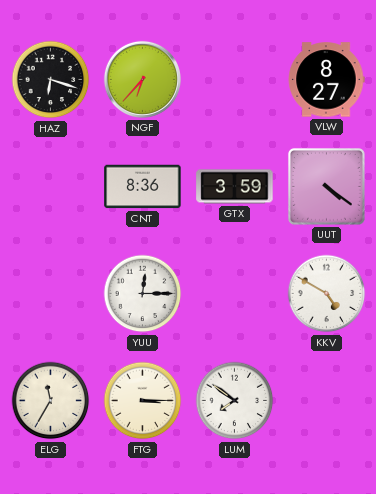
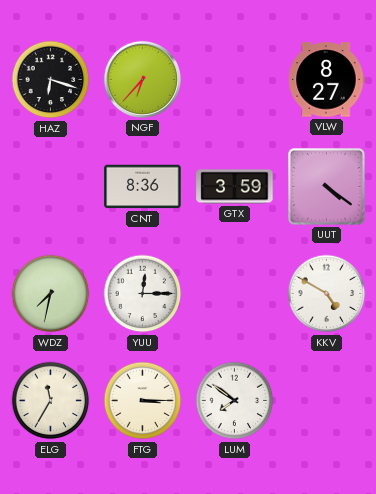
WDZ: none -> 7:32 (51, 294)
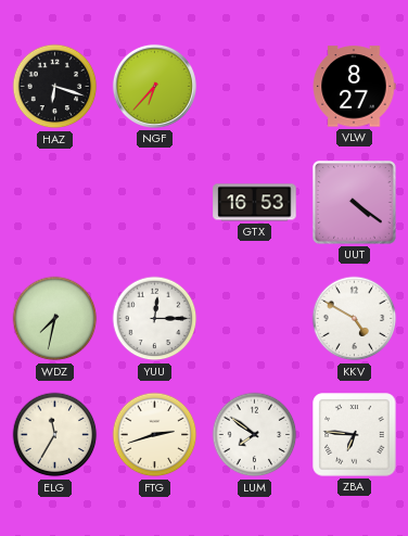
CNT: 8:36 -> none (143, 187)
GTX: 3:59 -> 16:53 (255, 203)
FTG: 3:15 -> 2:42 (155, 435)
ZBA: none -> 6:46 (355, 435)
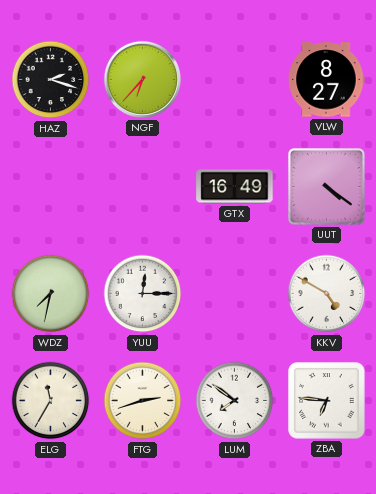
HAZ: 6:18 -> 2:18 (51, 80)
GTX: 16:53 -> 16:49 (235, 187)
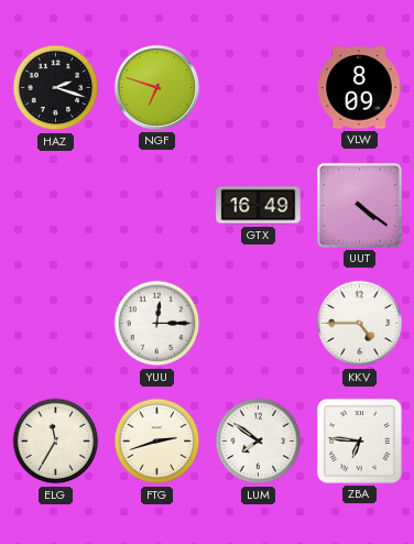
NGF: 6:37 -> 6:48 (156, 87)
VLW: 8:27 -> 8:09 (359, 88)
WDZ: 7:32 -> none (51, 294)
KKV: 4:50 -> 4:45 (360, 324)
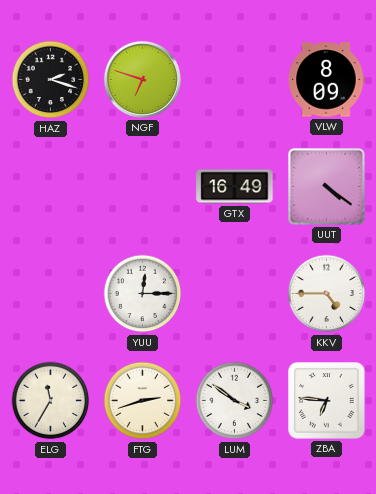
LUM: 7:51 -> 3:51 (235, 401)
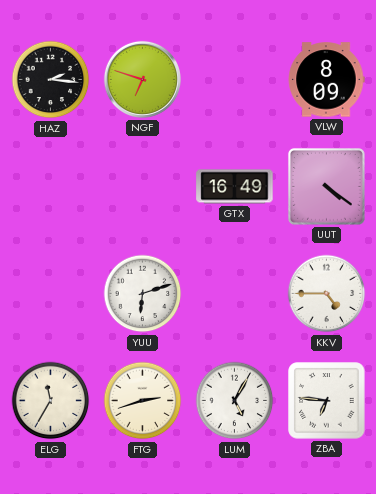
HAZ: 2:18 -> 2:16 (51, 80)
YUU: 12:15 -> 6:12 (143, 294)
LUM: 3:51 -> 5:05 (235, 401)
